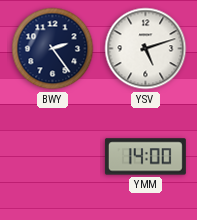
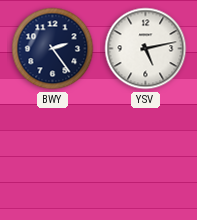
YSV: 5:12 -> 5:13 (146, 49)
YMM: 14:00 -> none (145, 157)
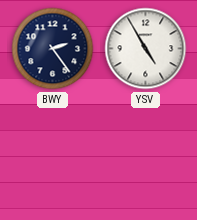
YSV: 5:13 -> 4:55 (146, 49)
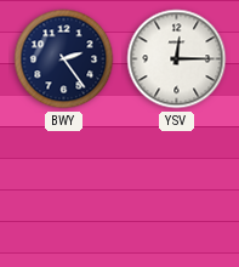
YSV: 4:55 -> 12:15 (177, 59)
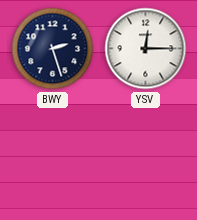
BWY: 2:24 -> 2:27 (53, 49)
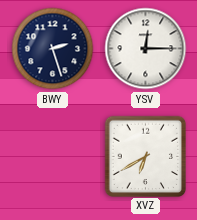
XVZ: none -> 6:40 (145, 156)
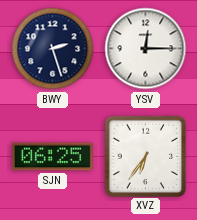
SJN: none -> 06:25 (52, 157)
XVZ: 6:40 -> 6:36 (145, 156)
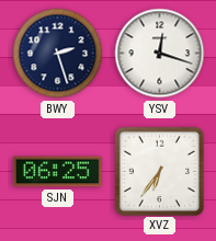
YSV: 12:15 -> 12:18 (160, 54)
